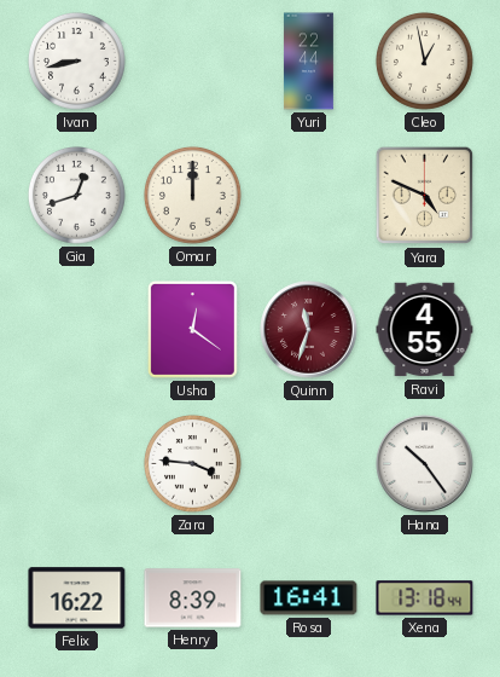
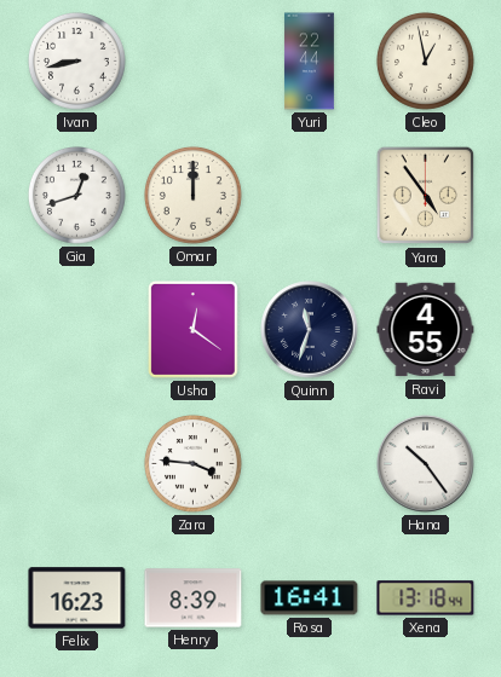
Yara: 4:49 -> 4:54 (426, 196)
Quinn dial: burgundy -> navy (310, 330)
Felix: 16:22 -> 16:23 (77, 598)
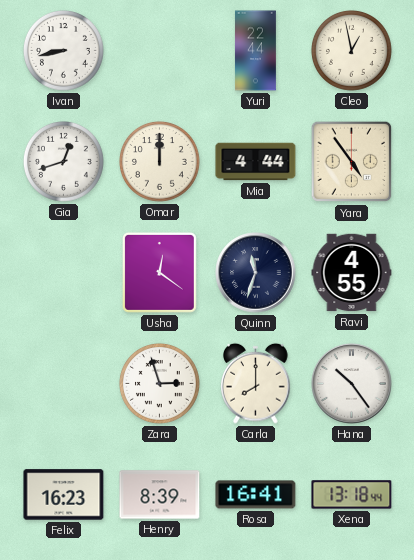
Mia: none -> 4:44 (256, 162)
Zara: 3:46 -> 2:57 (159, 383)
Carla: none -> 8:00 (256, 383)
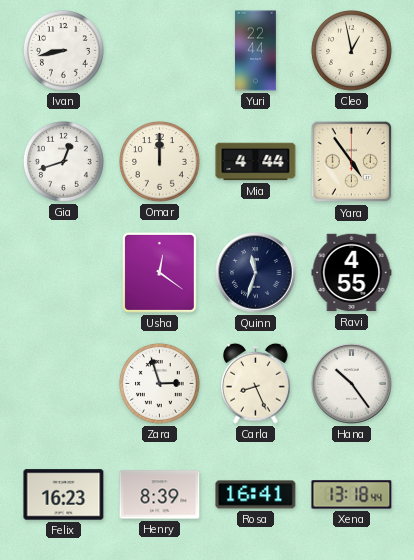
Carla: 8:00 -> 8:26 (256, 383)
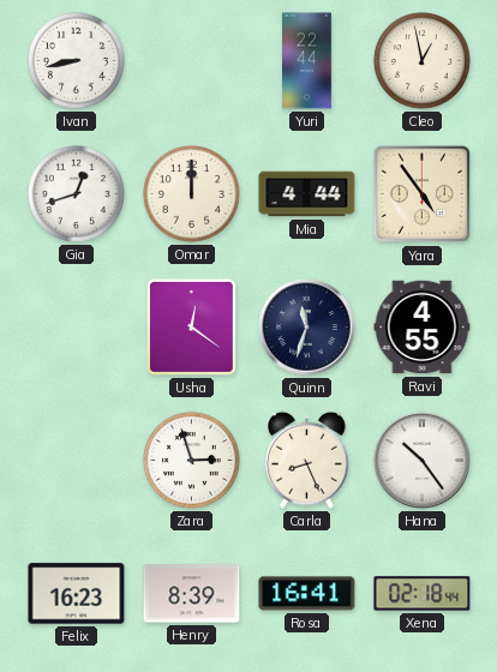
Xena: 13:18 -> 02:18 (423, 594)
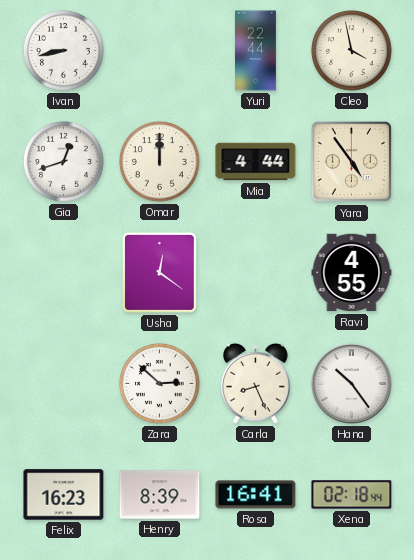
Cleo: 12:58 -> 3:58 (351, 50)
Quinn: 11:33 -> none (307, 328)
Zara: 2:57 -> 2:52 (159, 383)
